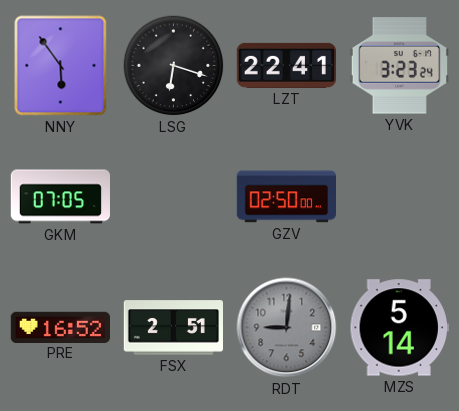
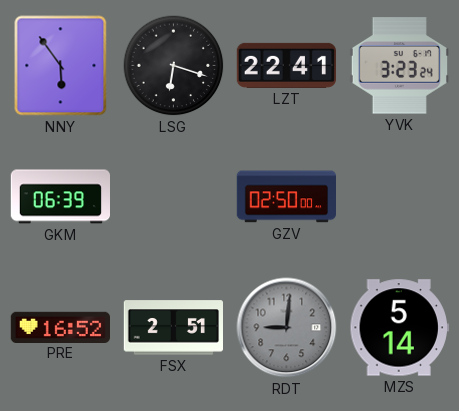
GKM: 07:05 -> 06:39 (60, 197)
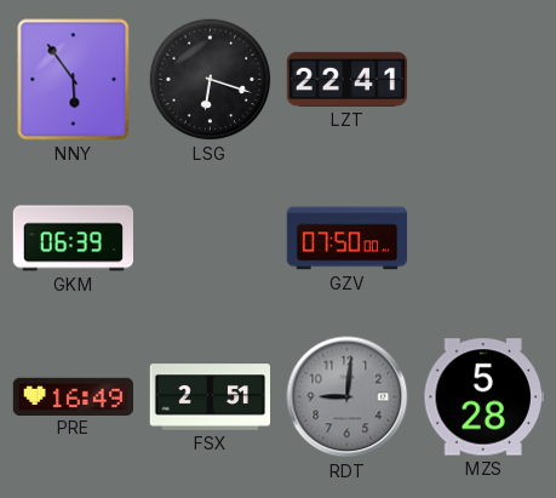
YVK: 3:23 -> none (399, 66)
GZV: 02:50 -> 07:50 (346, 239)
PRE: 16:52 -> 16:49 (73, 396)
MZS: 5:14 -> 5:28 (483, 397)
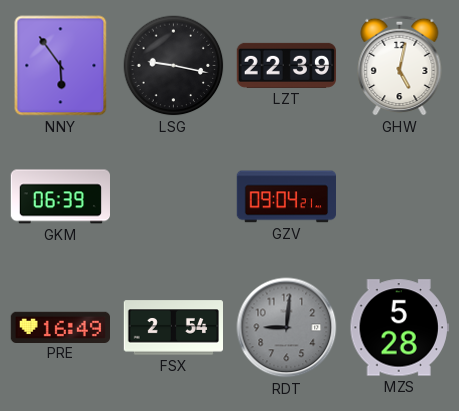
LSG: 6:18 -> 9:17 (174, 66)
LZT: 22:41 -> 22:39 (286, 65)
GHW: none -> 5:02 (400, 65)
GZV: 07:50 -> 09:04 (286, 197)
FSX: 2:51 -> 2:54 (174, 328)
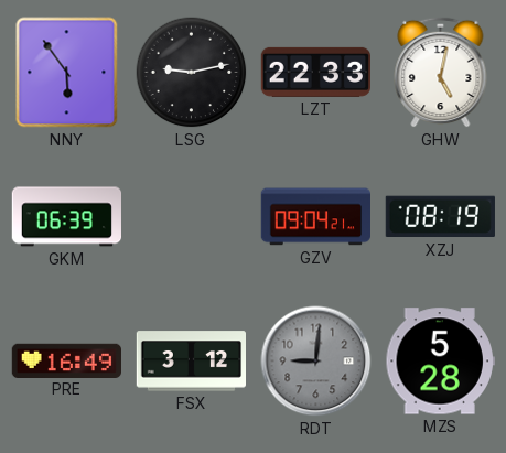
LSG: 9:17 -> 9:13 (192, 73)
LZT: 22:39 -> 22:33 (315, 72)
XZJ: none -> 08:19 (440, 217)
FSX: 2:54 -> 3:12 (192, 362)
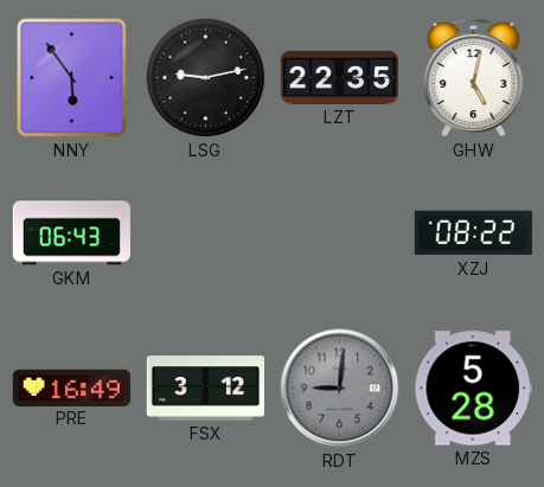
LZT: 22:33 -> 22:35 (339, 77)
GKM: 06:39 -> 06:43 (71, 233)
GZV: 09:04 -> none (315, 217)
XZJ: 08:19 -> 08:22 (473, 233)
